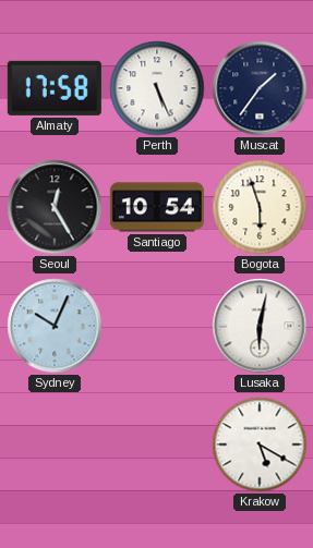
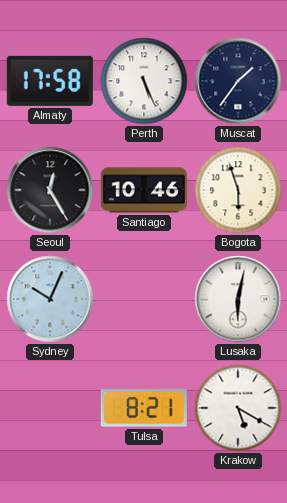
Santiago: 10:54 -> 10:46 (144, 190)
Tulsa: none -> 8:21 (144, 408)
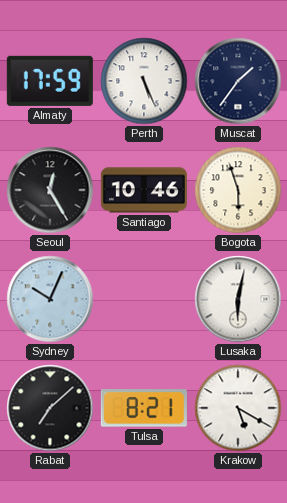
Almaty: 17:58 -> 17:59 (50, 81)
Rabat: none -> 7:08 (50, 408)
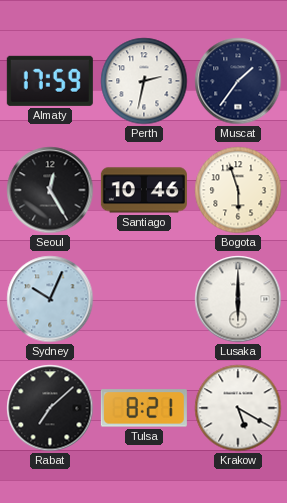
Perth: 5:26 -> 2:32 (144, 81)
Lusaka: 6:02 -> 6:00 (238, 299)
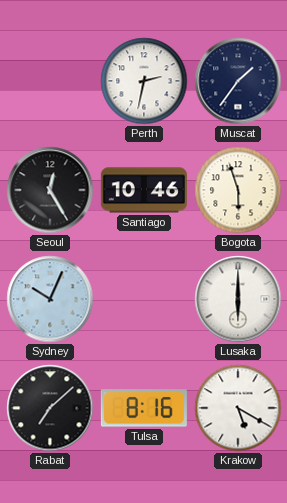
Almaty: 17:59 -> none (50, 81)
Tulsa: 8:21 -> 8:16 (144, 408)
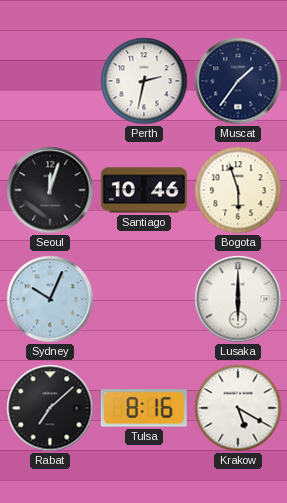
Seoul: 12:25 -> 12:03 (50, 190)
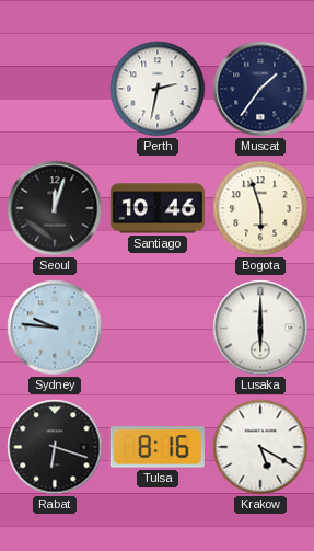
Sydney: 10:04 -> 9:46 (55, 328)
Rabat: 7:08 -> 6:18 (55, 447)
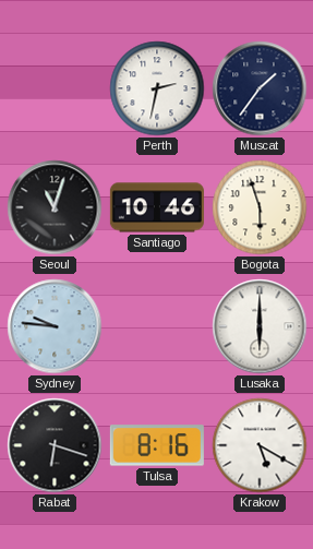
Seoul: 12:03 -> 11:03 (55, 207)
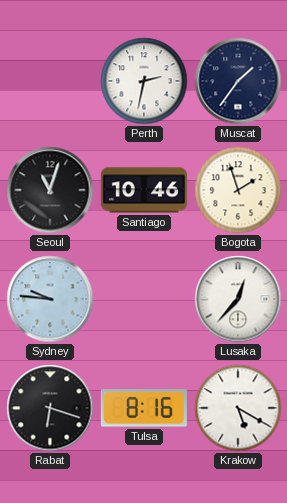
Bogota: 5:57 -> 1:57 (238, 190)
Lusaka: 6:00 -> 12:37 (238, 299)
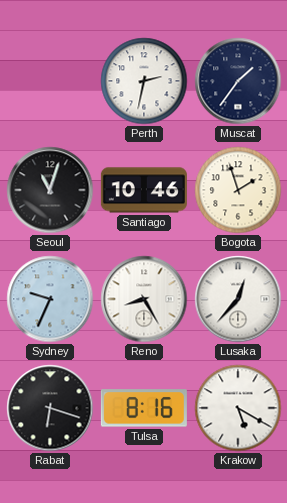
Sydney: 9:46 -> 9:34 (50, 299)
Reno: none -> 8:25 (144, 299)
